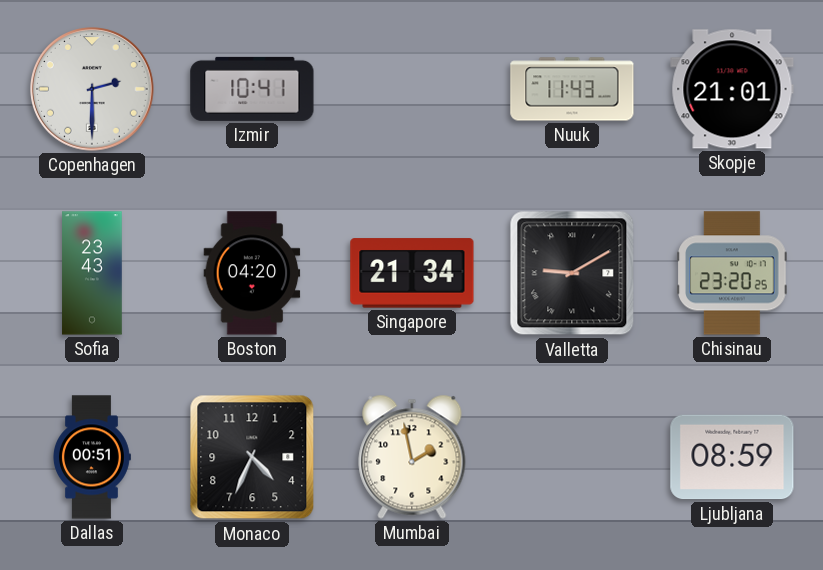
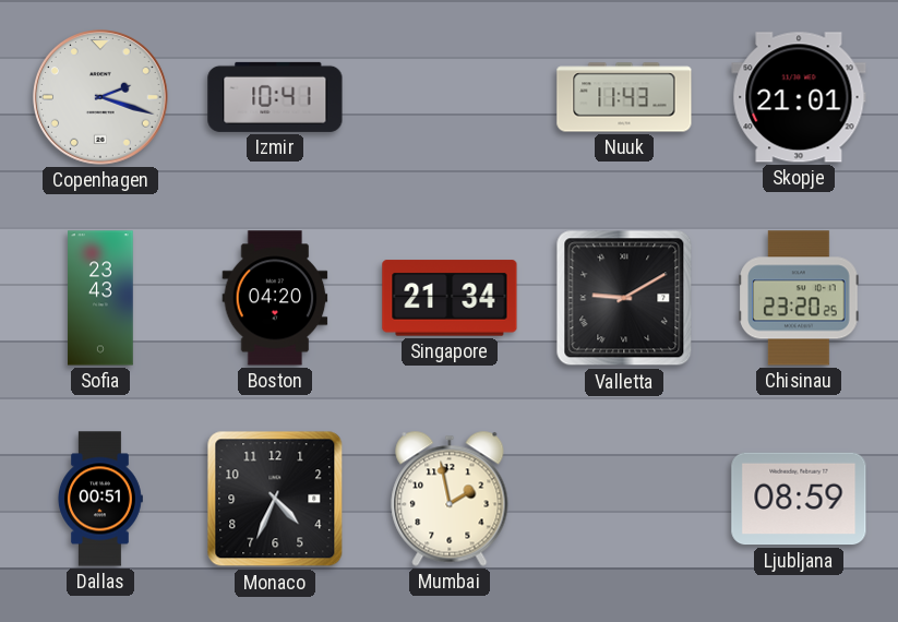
Copenhagen: 2:30 -> 2:18 (101, 98)
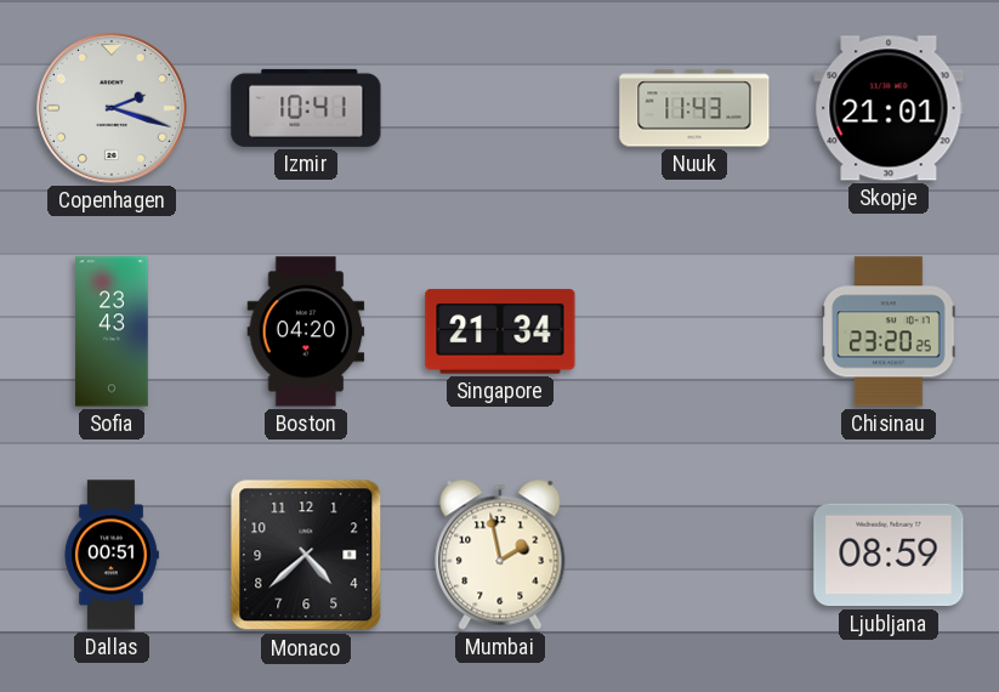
Valletta: 9:10 -> none (624, 298)
Monaco: 4:34 -> 4:38 (306, 555)
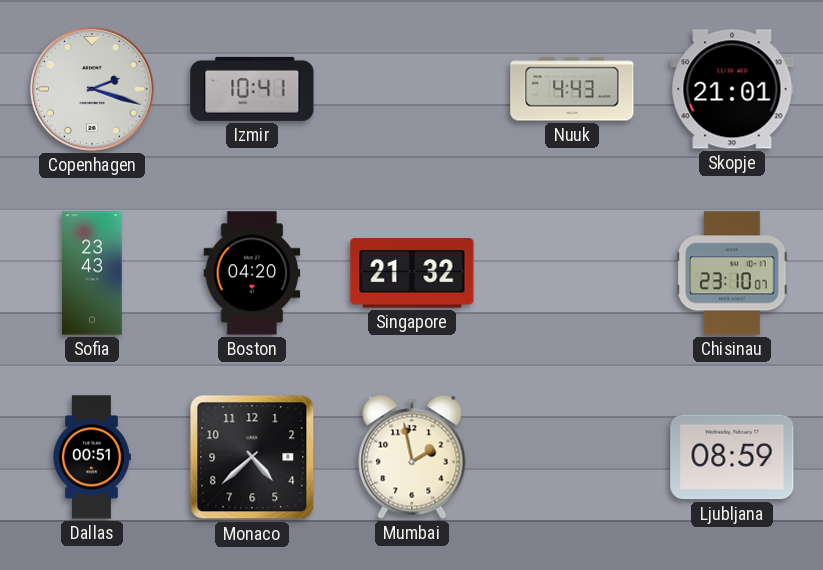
Nuuk: 11:43 -> 4:43 (572, 89)
Singapore: 21:34 -> 21:32 (412, 273)
Chisinau: 23:20 -> 23:10 (732, 273)
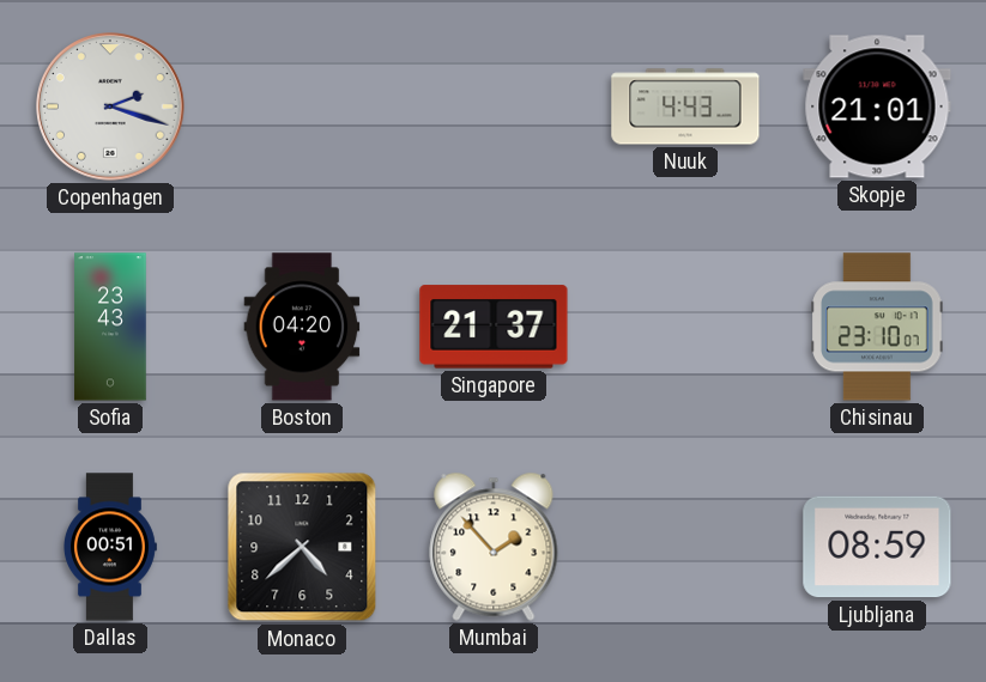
Izmir: 10:41 -> none (252, 89)
Singapore: 21:32 -> 21:37 (494, 327)
Mumbai: 1:58 -> 1:53 (494, 547)
